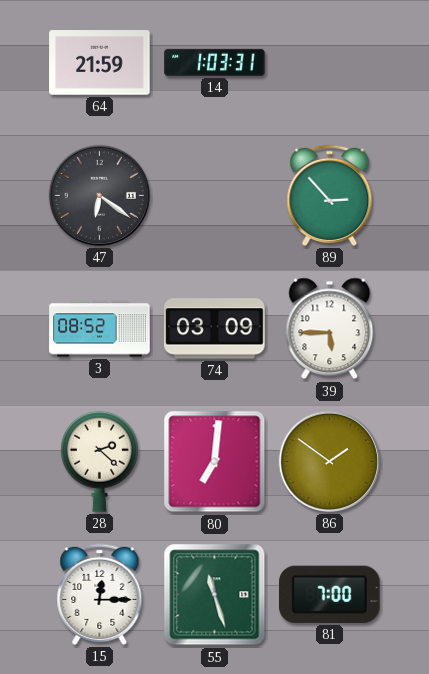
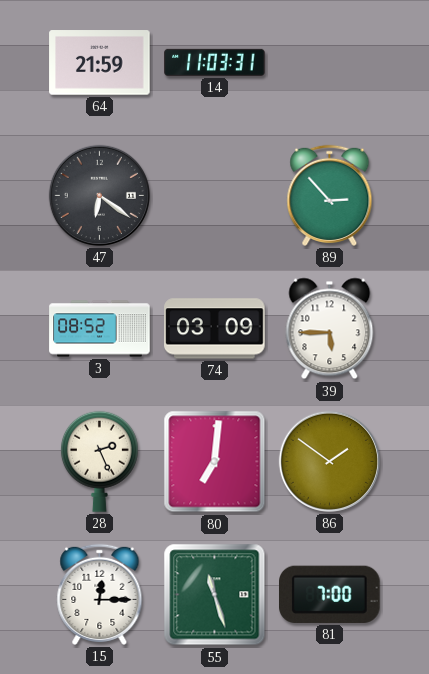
14: 1:03 -> 11:03 (215, 62)
28: 2:22 -> 2:26 (99, 461)
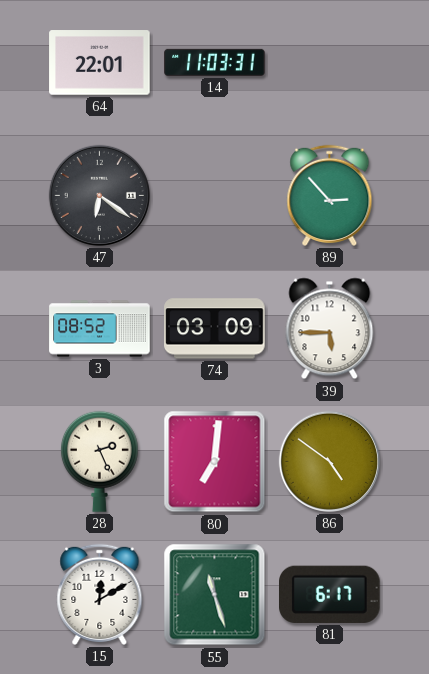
64: 21:59 -> 22:01 (100, 63)
86: 1:51 -> 4:51 (329, 461)
15: 12:15 -> 12:10 (100, 594)
81: 7:00 -> 6:17 (330, 594)
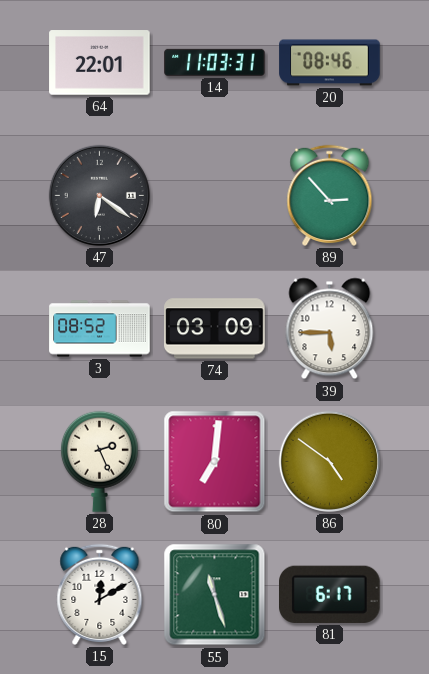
20: none -> 08:46 (330, 63)
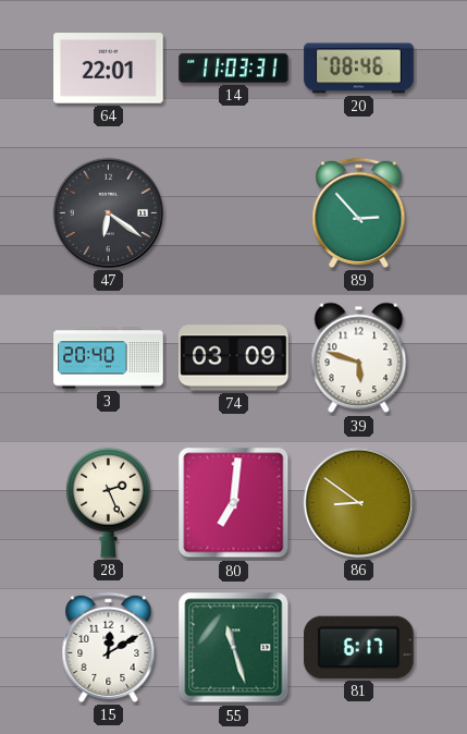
3: 08:52 -> 20:40 (109, 358)
39: 5:45 -> 5:48 (359, 358)
86: 4:51 -> 8:51 (358, 502)
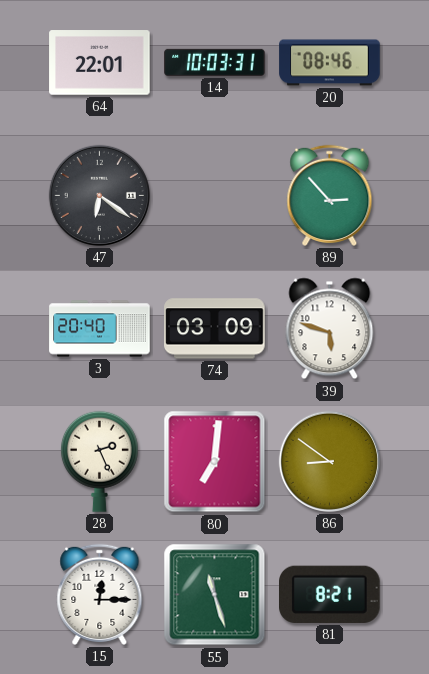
14: 11:03 -> 10:03 (215, 62)
15: 12:10 -> 12:15 (100, 594)
81: 6:17 -> 8:21 (330, 594)
